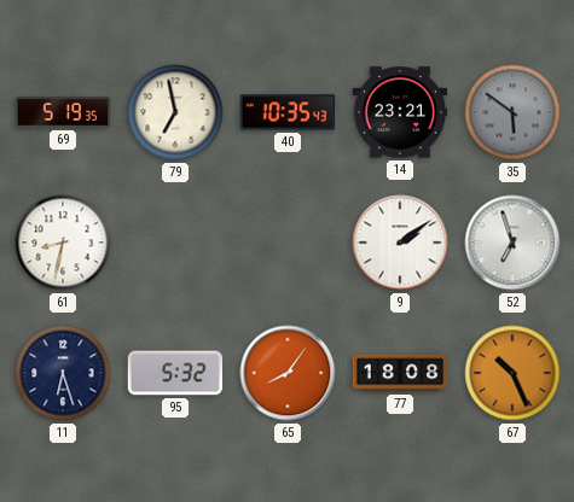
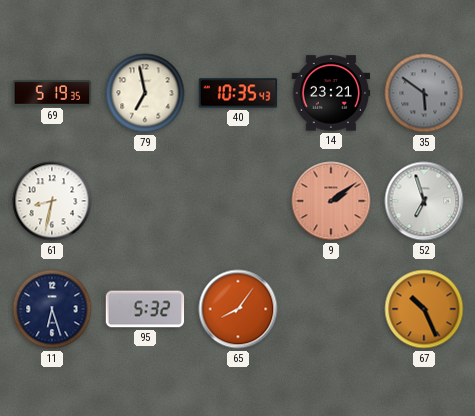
9 dial: white -> salmon (331, 201)
77: 18:08 -> none (400, 373)
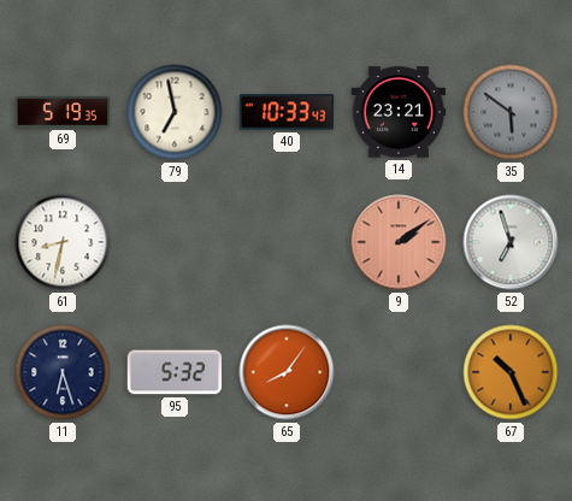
40: 10:35 -> 10:33 (287, 112)
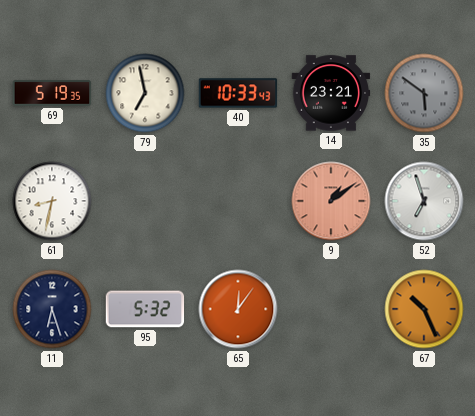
9: 2:09 -> 1:09 (331, 201)
65: 8:06 -> 12:06 (238, 309)
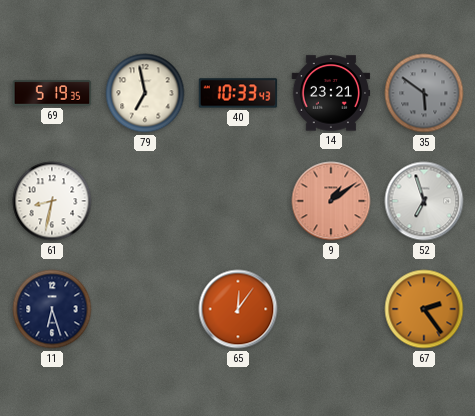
95: 5:32 -> none (145, 309)
67: 10:26 -> 2:24 (424, 309)
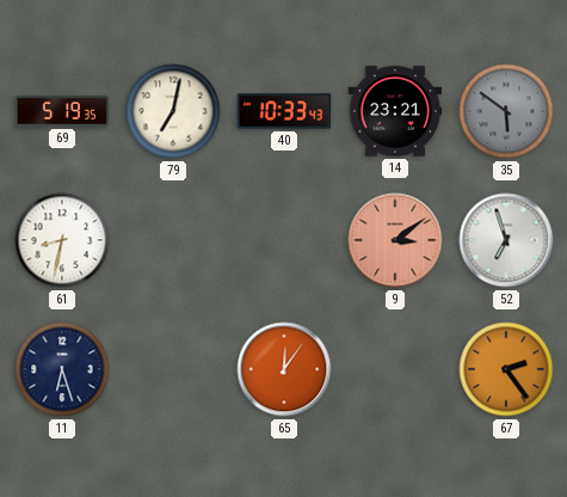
79: 6:58 -> 7:02 (173, 111)
9: 1:09 -> 3:09 (395, 240)
